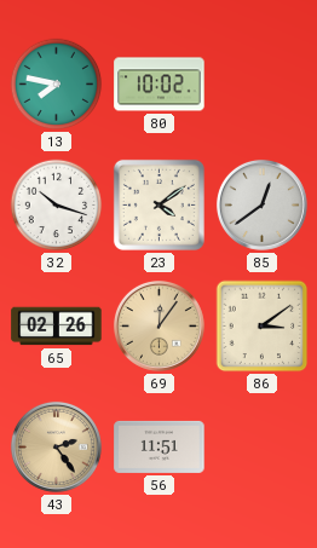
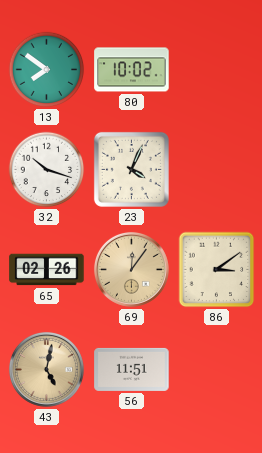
13: 7:47 -> 7:51 (47, 70)
23: 4:09 -> 4:04 (131, 169)
85: 12:39 -> none (261, 204)
43: 2:24 -> 5:02 (46, 369)
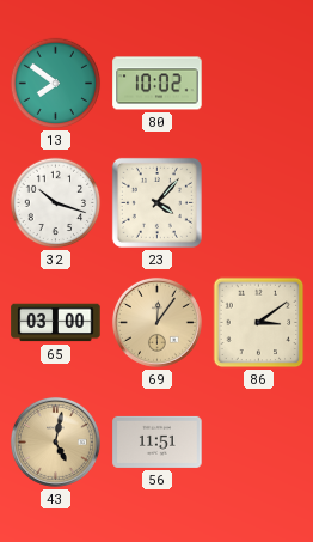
23: 4:04 -> 4:07 (156, 202)
65: 02:26 -> 03:00 (56, 323)
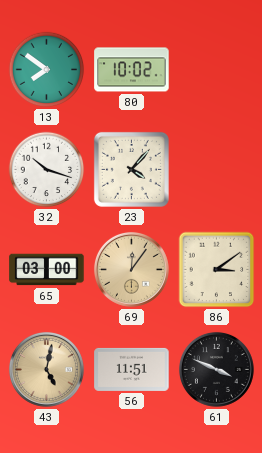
61: none -> 3:49 (216, 369)
